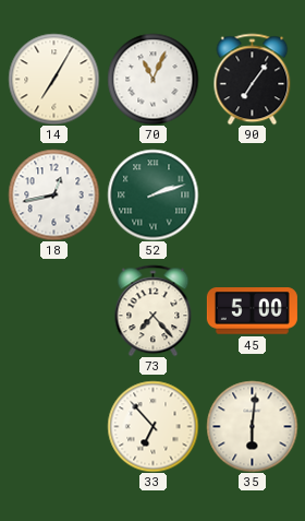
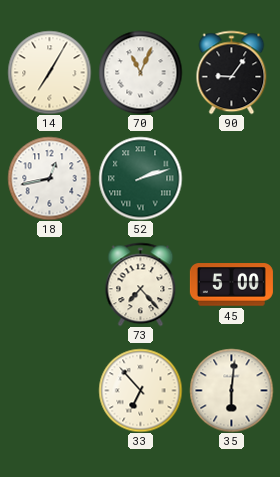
90: 7:06 -> 9:06 (232, 72)
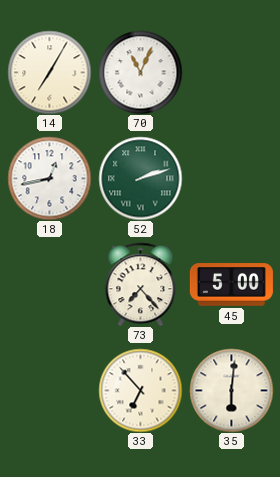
90: 9:06 -> none (232, 72)
